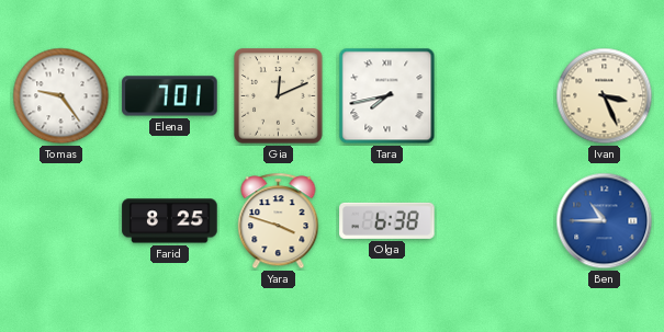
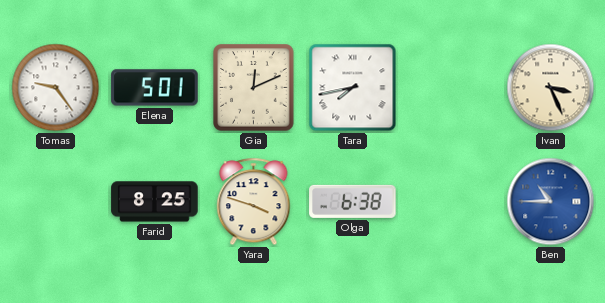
Elena: 7:01 -> 5:01 (155, 88)
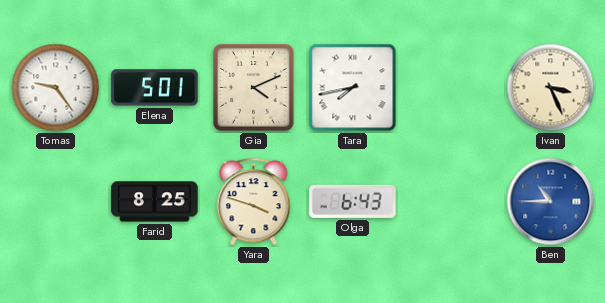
Gia: 12:11 -> 4:11 (254, 88)
Olga: 6:38 -> 6:43 (353, 201)
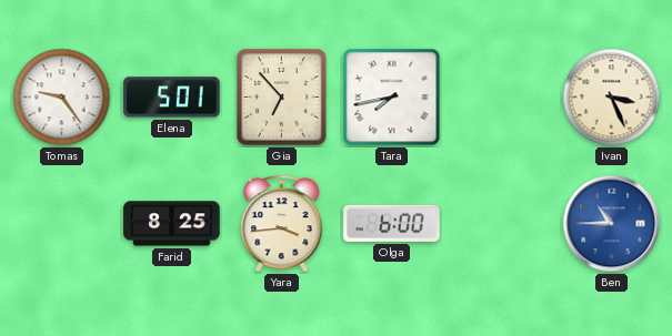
Gia: 4:11 -> 6:53 (282, 98)
Yara: 3:48 -> 3:44 (282, 224)
Olga: 6:43 -> 6:00 (392, 223)
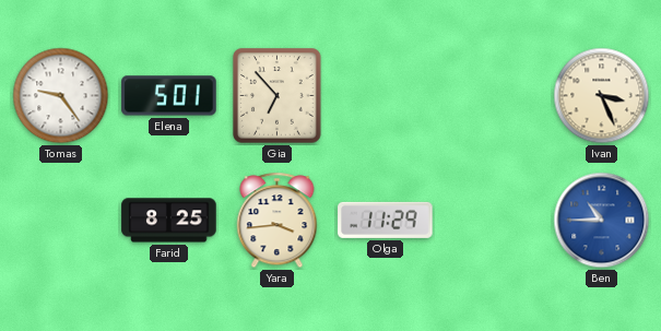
Tara: 7:43 -> none (392, 98)
Olga: 6:00 -> 11:29 (386, 220)
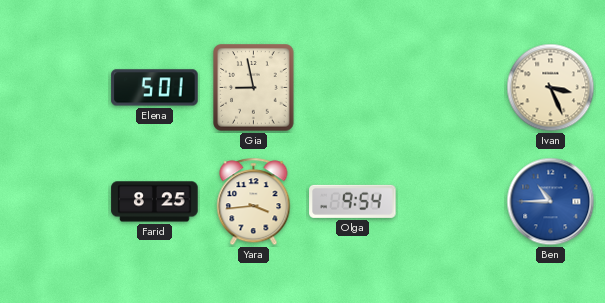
Tomas: 9:24 -> none (61, 96)
Gia: 6:53 -> 8:58 (254, 88)
Olga: 11:29 -> 9:54 (353, 201)
